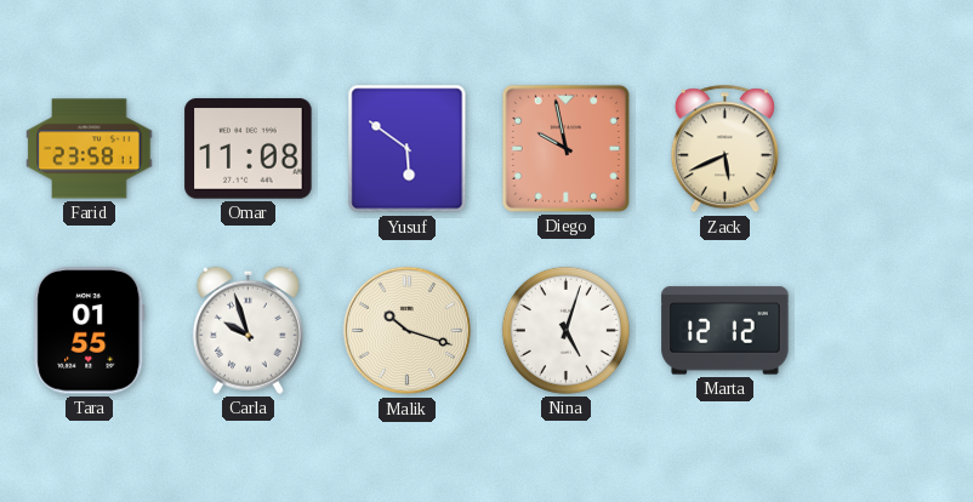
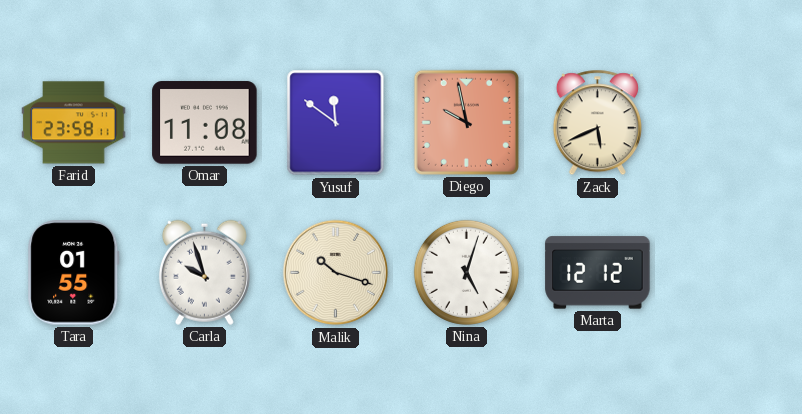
Yusuf: 5:51 -> 11:51 (336, 123)
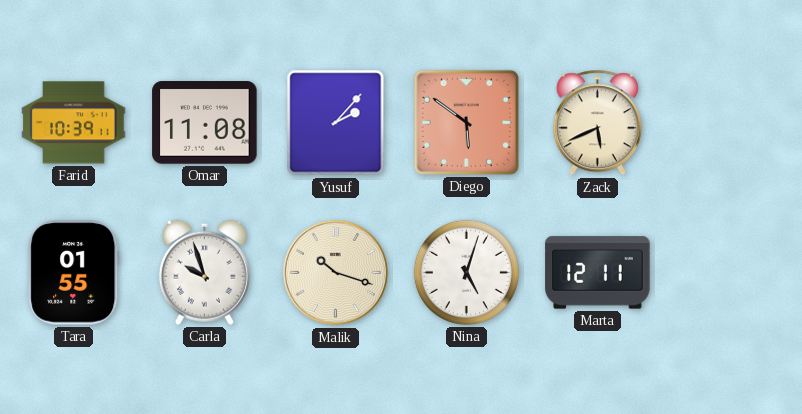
Farid: 23:58 -> 10:39 (74, 123)
Yusuf: 11:51 -> 2:07 (336, 123)
Diego: 9:58 -> 5:51 (466, 122)
Marta: 12:12 -> 12:11 (598, 273)
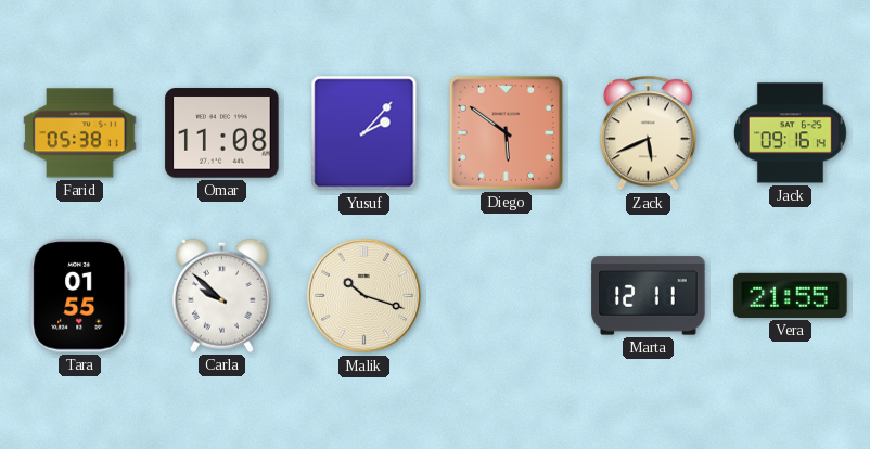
Farid: 10:39 -> 05:38 (80, 133)
Jack: none -> 09:16 (790, 133)
Carla: 9:57 -> 9:52 (221, 295)
Nina: 5:03 -> none (466, 272)
Vera: none -> 21:55 (791, 295)
